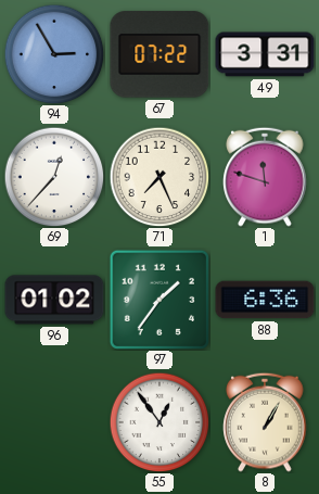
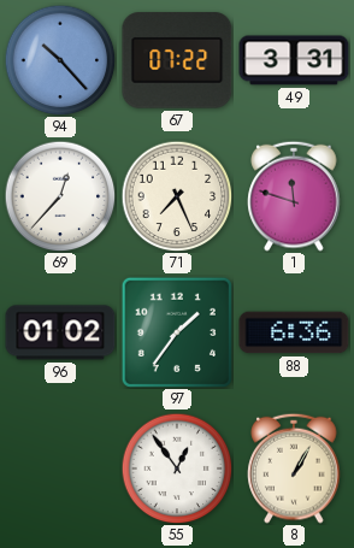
94: 2:55 -> 10:23 (60, 60)
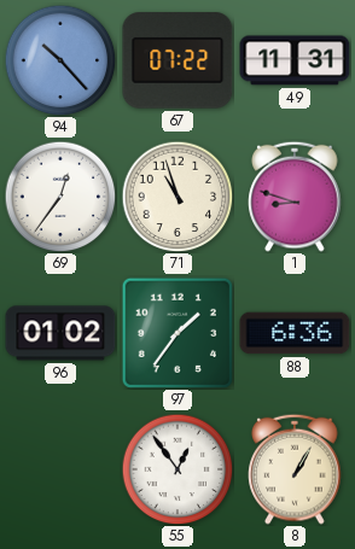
49: 3:31 -> 11:31 (295, 60)
69: 12:37 -> 12:36 (60, 197)
71: 7:26 -> 10:57 (177, 197)
1: 11:48 -> 8:48 (295, 197)
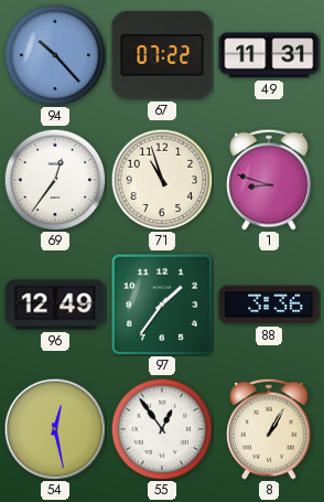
96: 01:02 -> 12:49 (55, 305)
88: 6:36 -> 3:36 (269, 305)
54: none -> 12:28 (55, 429)
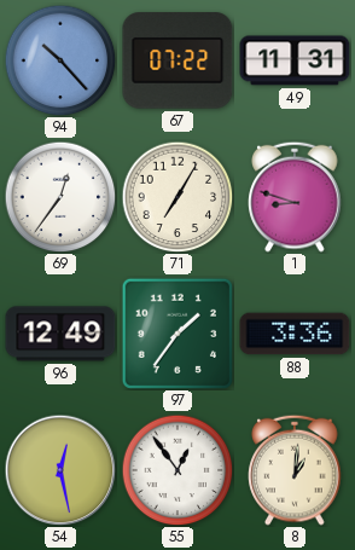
71: 10:57 -> 7:05 (177, 197)
8: 1:05 -> 1:01 (295, 470)
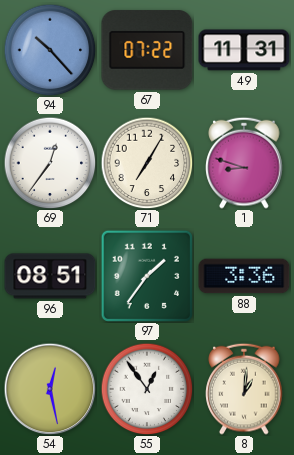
96: 12:49 -> 08:51 (50, 276)
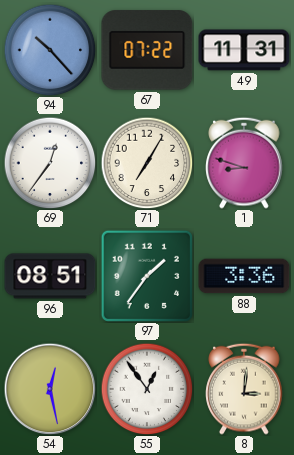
8: 1:01 -> 3:01 (244, 389)
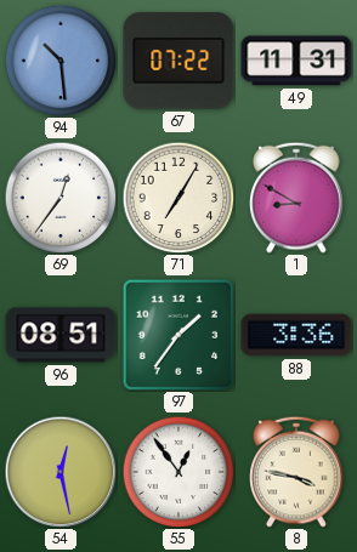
94: 10:23 -> 10:29 (61, 61)
1: 8:48 -> 8:50 (296, 198)
8: 3:01 -> 3:47 (296, 472)
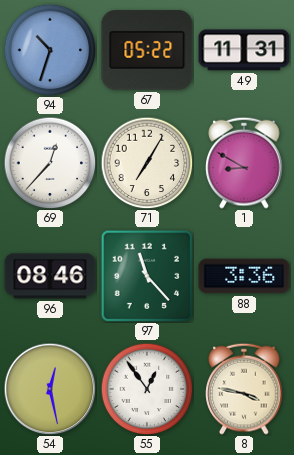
94: 10:29 -> 10:33 (50, 50)
67: 07:22 -> 05:22 (147, 50)
69: 12:36 -> 12:37 (50, 163)
96: 08:51 -> 08:46 (50, 276)
97: 1:36 -> 11:23 (147, 276)
